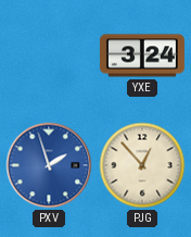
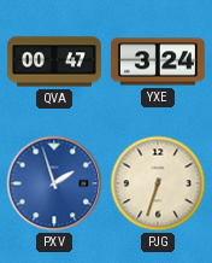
QVA: none -> 00:47 (54, 62)
PJG: 12:53 -> 6:33 (158, 183)
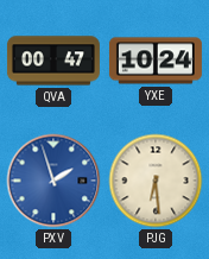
YXE: 3:24 -> 10:24 (156, 61)
PJG: 6:33 -> 6:29 (156, 181)
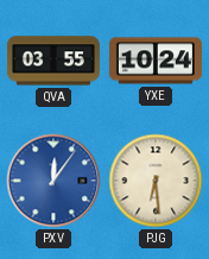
QVA: 00:47 -> 03:55 (53, 61)
PXV: 1:57 -> 12:06 (53, 181)
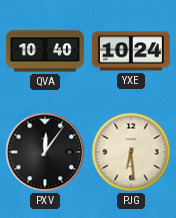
QVA: 03:55 -> 10:40 (45, 51)
PXV dial: blue -> black (45, 152)
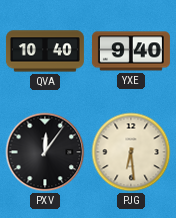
YXE: 10:24 -> 9:40 (131, 51)
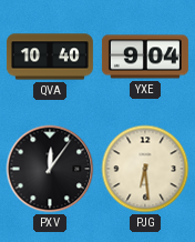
YXE: 9:40 -> 9:04 (145, 57)
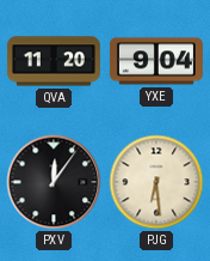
QVA: 10:40 -> 11:20 (54, 61)
